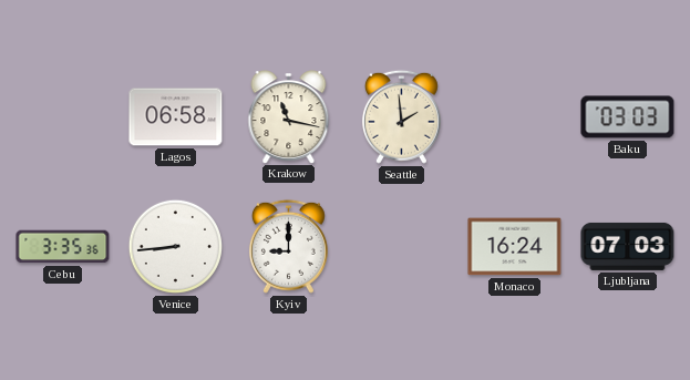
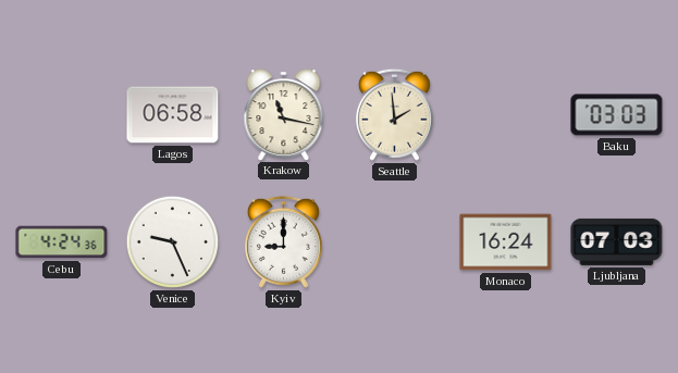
Cebu: 3:35 -> 4:24 (62, 243)
Venice: 8:44 -> 9:26 (172, 241)
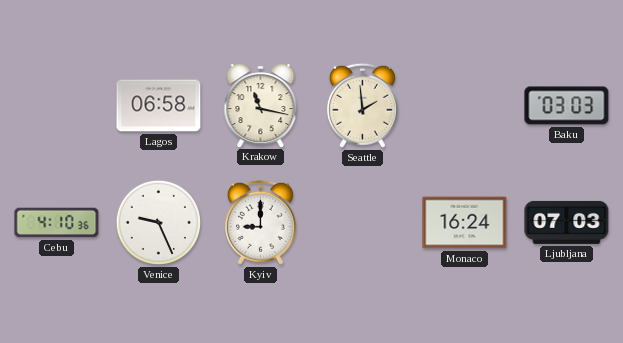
Cebu: 4:24 -> 4:10 (57, 223)
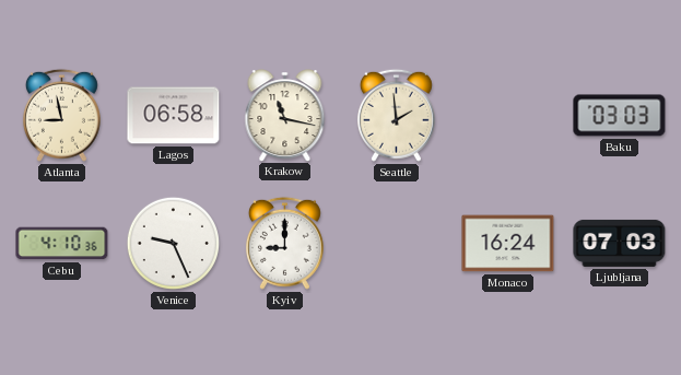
Atlanta: none -> 8:58 (61, 115)
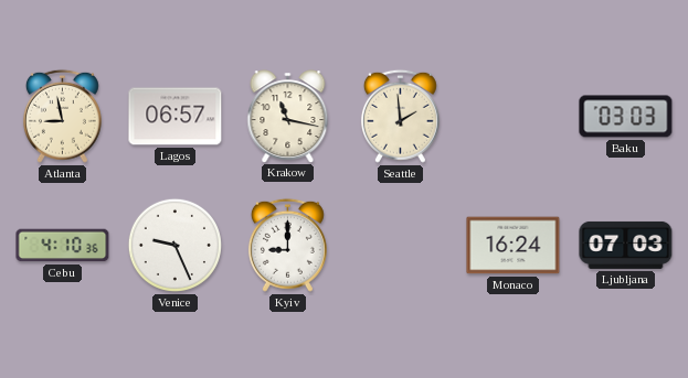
Lagos: 06:58 -> 06:57 (176, 117)
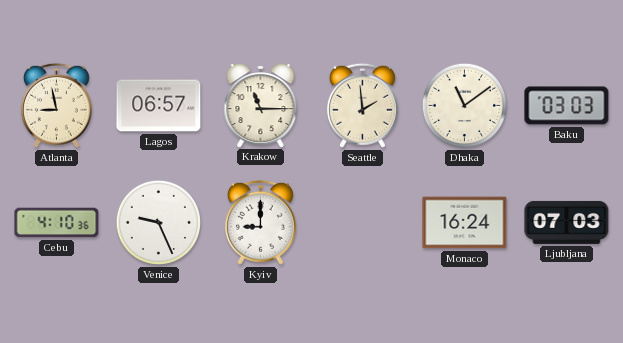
Krakow: 11:17 -> 11:15 (261, 105)
Dhaka: none -> 11:09 (464, 105)
